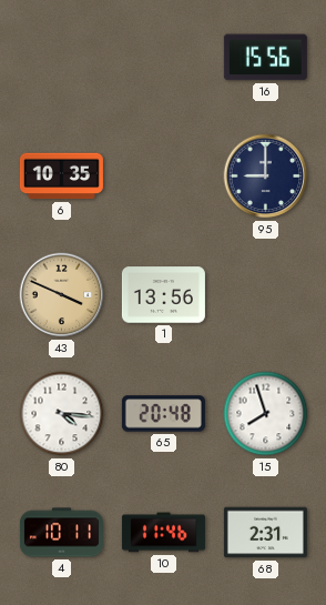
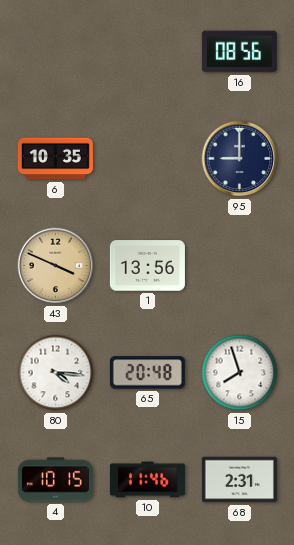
16: 15:56 -> 08:56 (239, 52)
4: 10:11 -> 10:15 (55, 480)
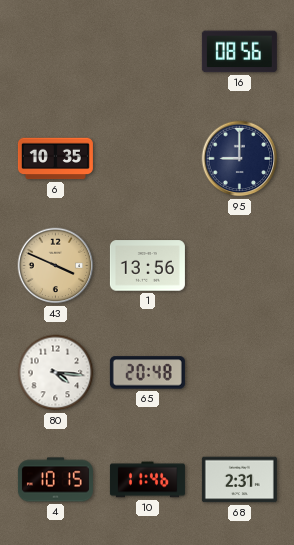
15: 7:57 -> none (240, 373)
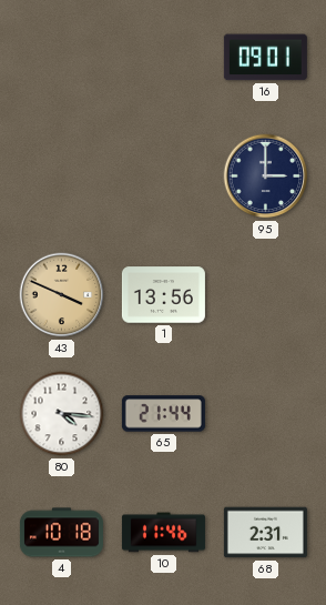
16: 08:56 -> 09:01 (265, 58)
6: 10:35 -> none (55, 159)
95: 9:00 -> 3:00 (266, 177)
65: 20:48 -> 21:44 (163, 414)
4: 10:15 -> 10:18 (61, 533)
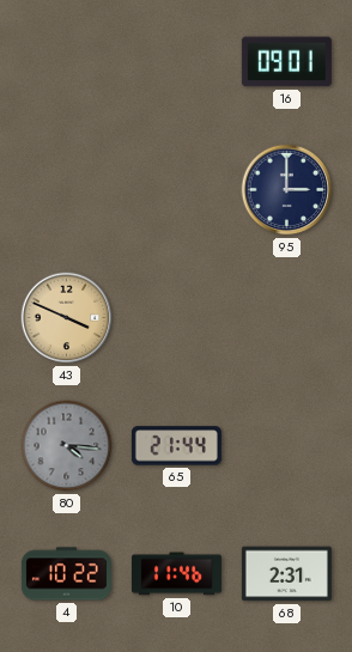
1: 13:56 -> none (163, 295)
80 dial: white -> grey (67, 446)
4: 10:18 -> 10:22 (66, 574)
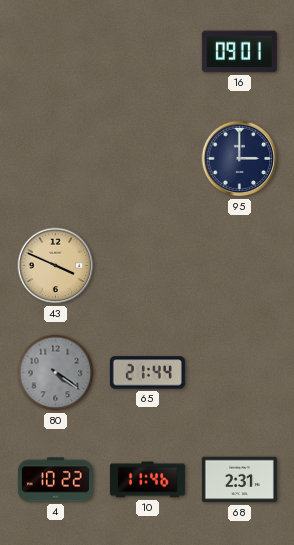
80: 4:16 -> 4:21 (56, 373)
